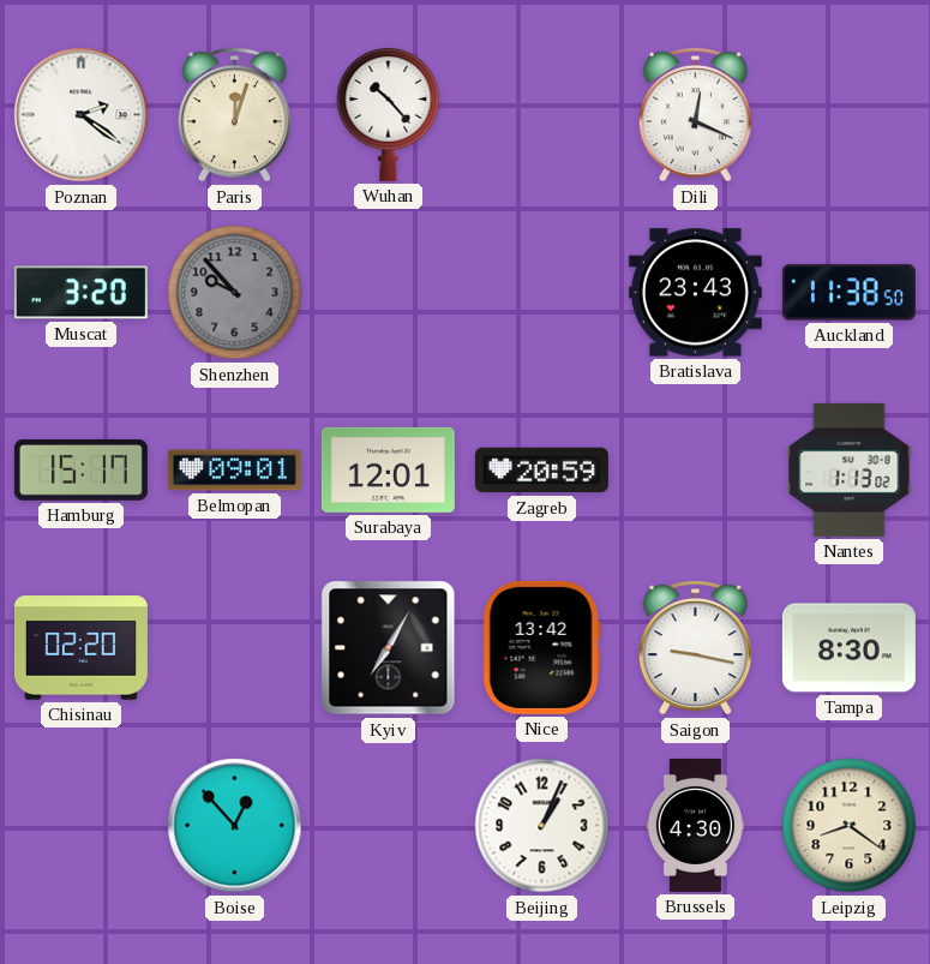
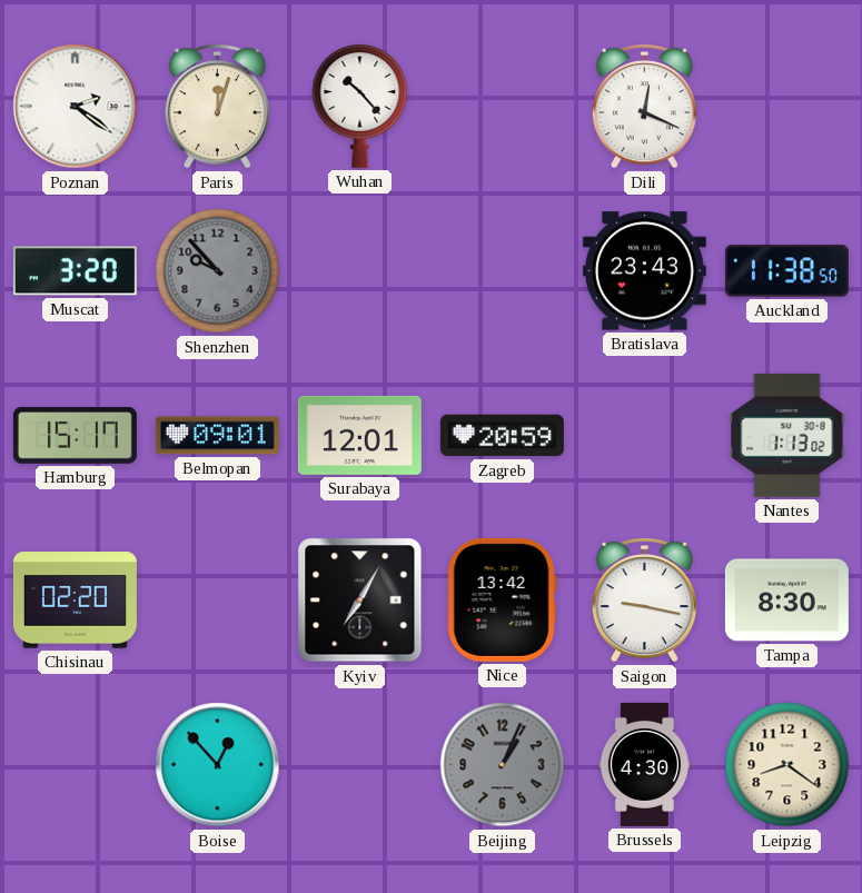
Beijing dial: white -> grey (503, 765)
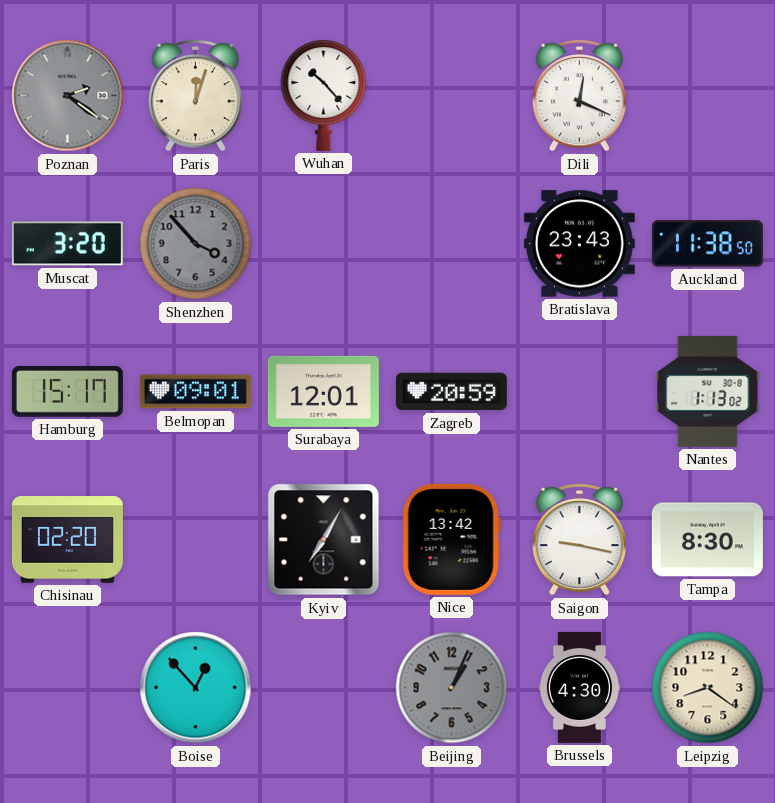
Poznan dial: white -> grey (68, 96)
Shenzhen: 9:53 -> 3:53 (196, 244)
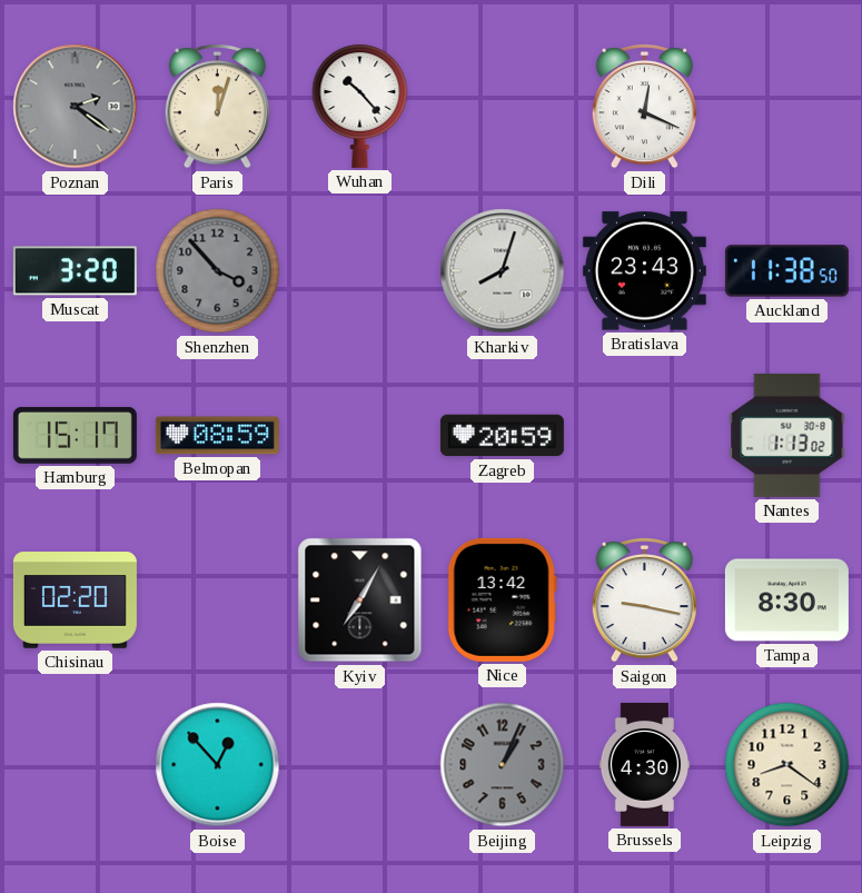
Kharkiv: none -> 8:03 (503, 271)
Belmopan: 09:01 -> 08:59 (217, 436)
Surabaya: 12:01 -> none (323, 391)
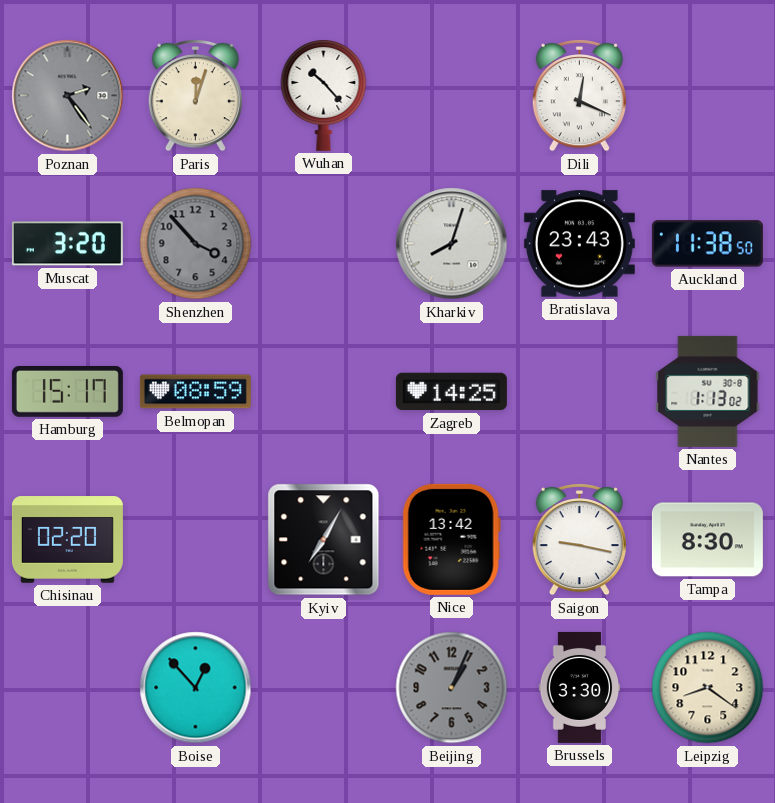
Poznan: 2:21 -> 2:24 (68, 96)
Zagreb: 20:59 -> 14:25 (451, 392)
Brussels: 4:30 -> 3:30 (580, 687)
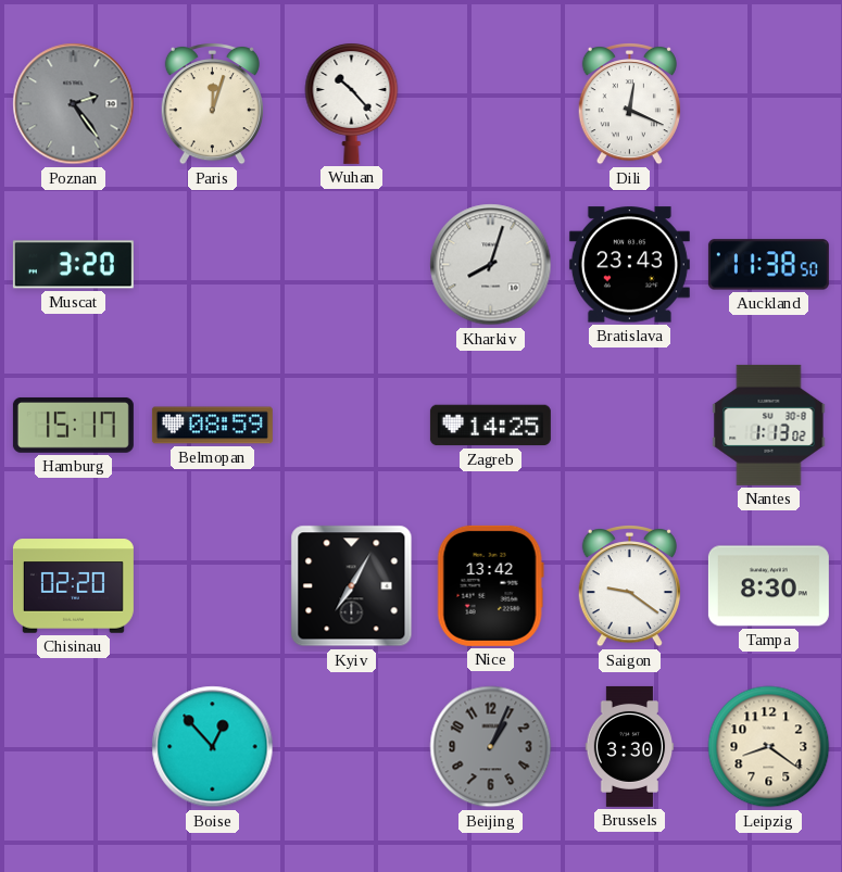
Shenzhen: 3:53 -> none (196, 244)
Saigon: 9:17 -> 9:21 (629, 586)
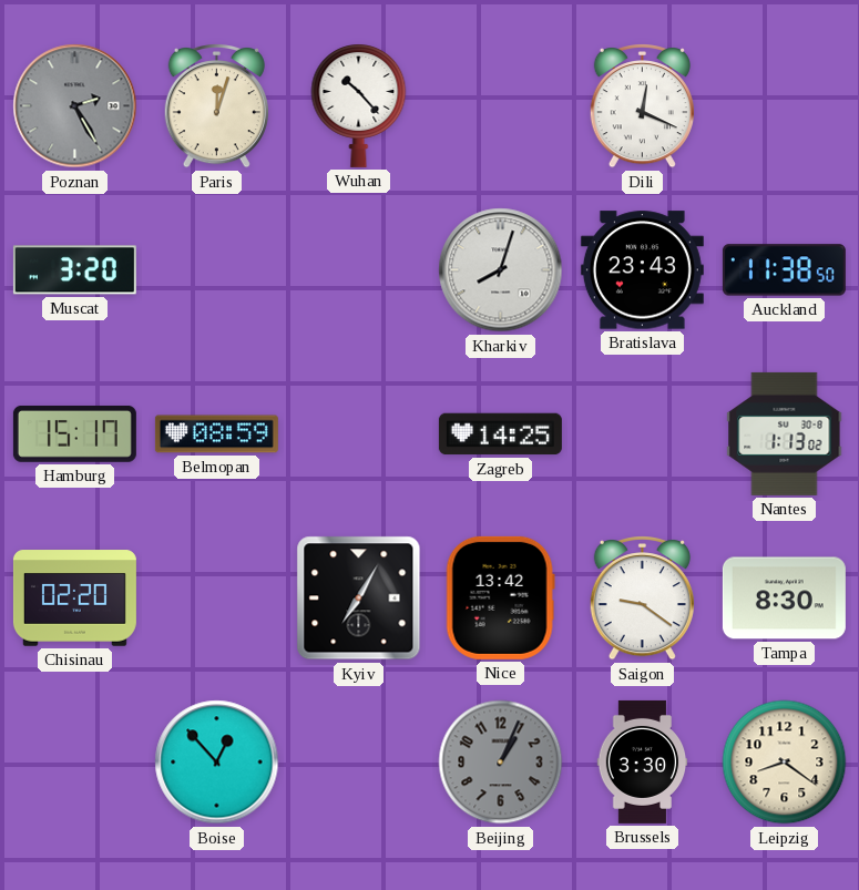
Poznan: 2:24 -> 2:25 (75, 106)
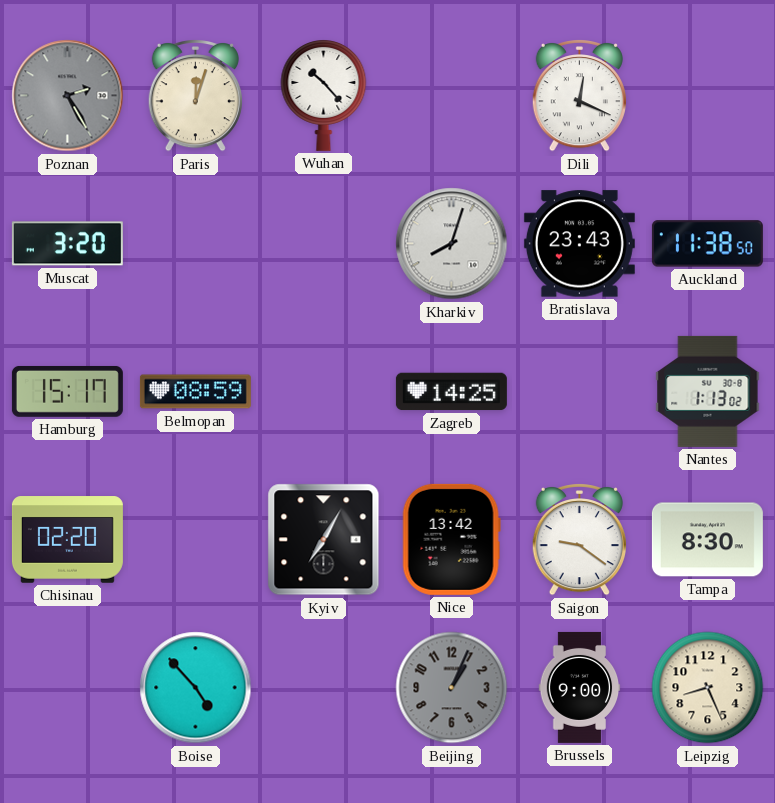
Boise: 12:53 -> 4:53 (196, 688)
Brussels: 3:30 -> 9:00 (580, 687)
Leipzig: 8:21 -> 8:26 (708, 688)
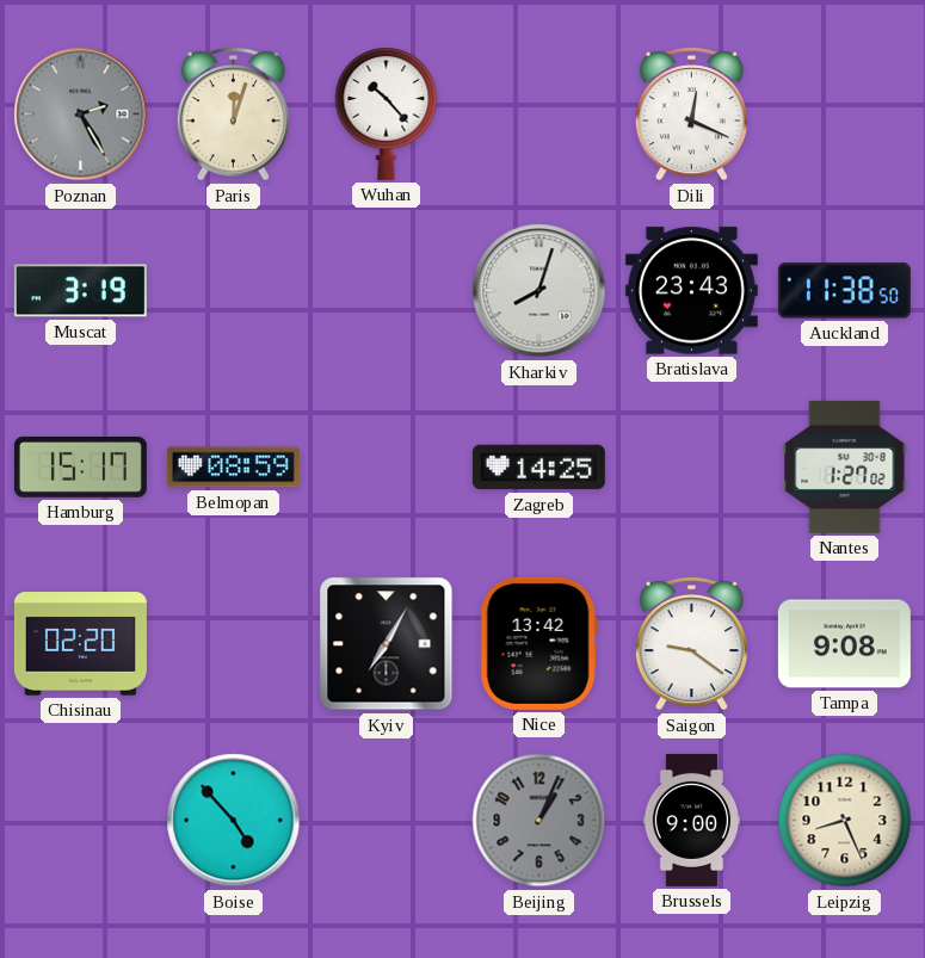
Muscat: 3:20 -> 3:19 (80, 291)
Nantes: 1:13 -> 1:27 (845, 466)
Tampa: 8:30 -> 9:08 (844, 644)
